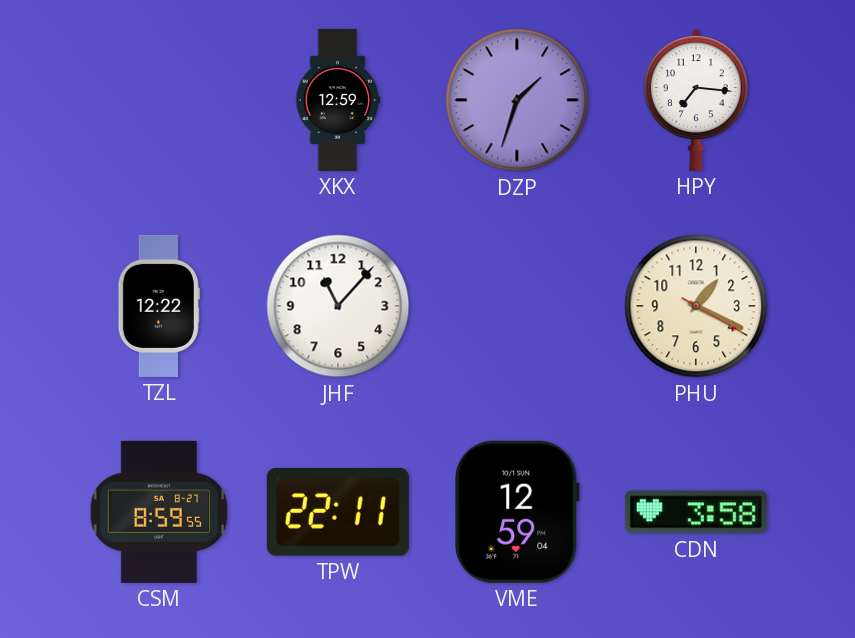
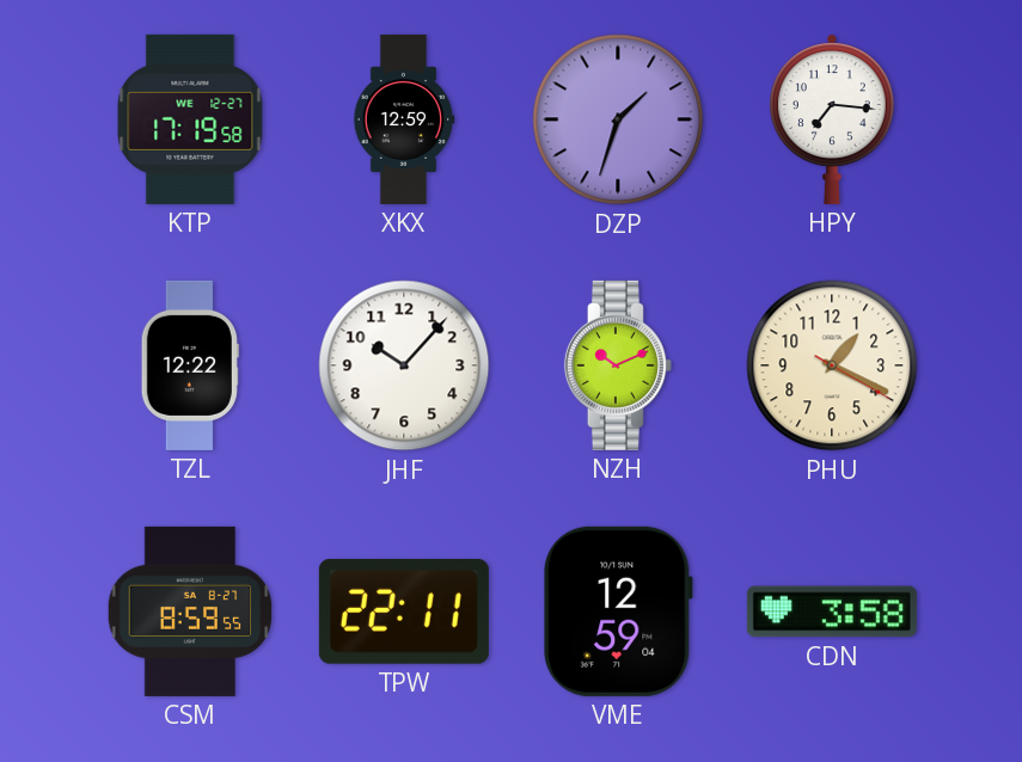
KTP: none -> 17:19 (190, 119)
JHF: 11:07 -> 10:07 (404, 365)
NZH: none -> 10:11 (618, 365)
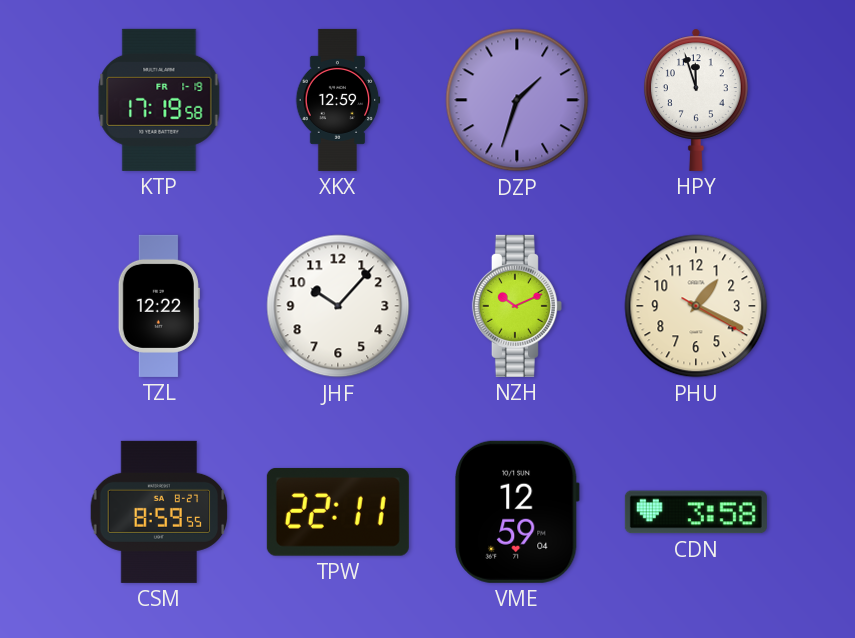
KTP date: WE 12-27 -> FR 1-19 (159, 100)
HPY: 7:16 -> 11:57 (696, 100)
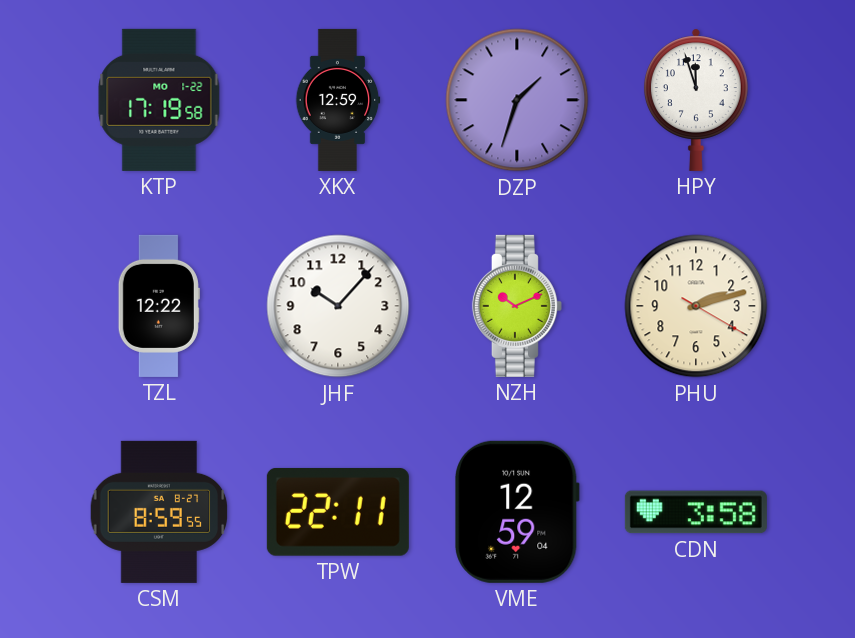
KTP date: FR 1-19 -> MO 1-22 (159, 100)
PHU: 1:19 -> 2:12 (696, 306)
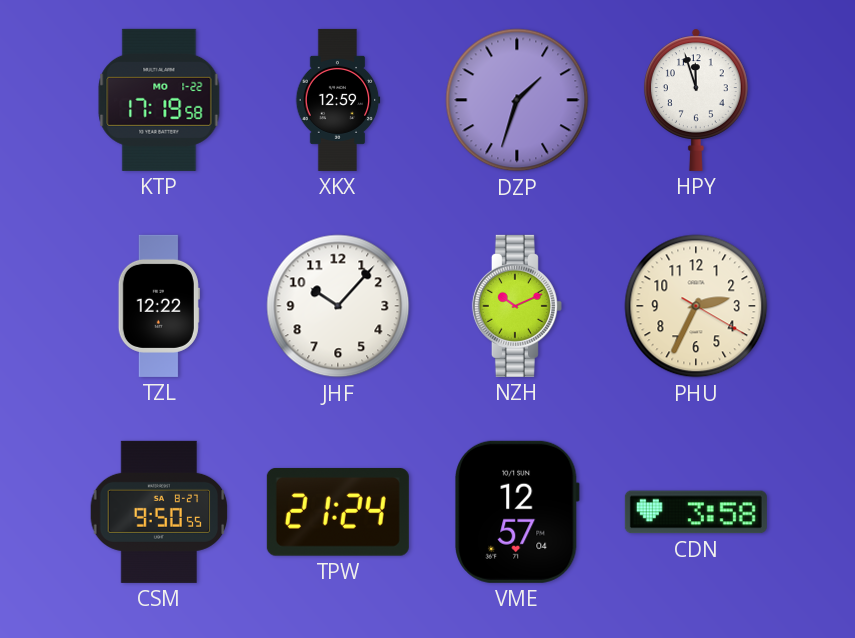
PHU: 2:12 -> 2:34 (696, 306)
CSM: 8:59 -> 9:50 (159, 512)
TPW: 22:11 -> 21:24 (338, 512)
VME: 12:59 -> 12:57 (518, 512)
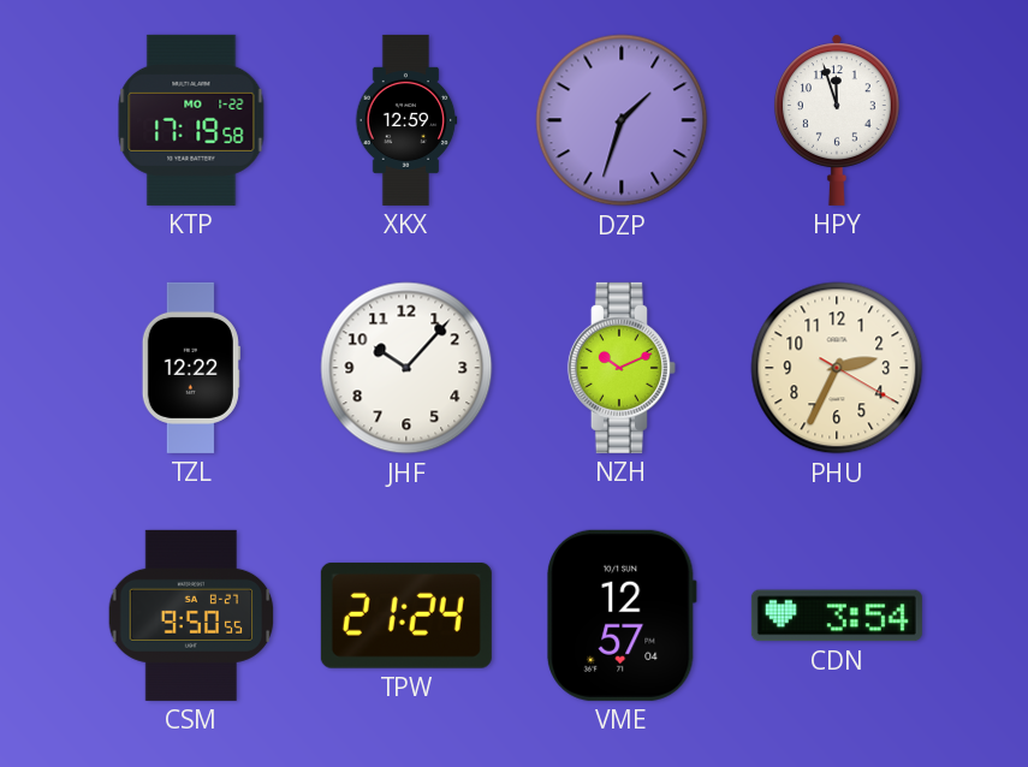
CDN: 3:58 -> 3:54 (837, 616)
